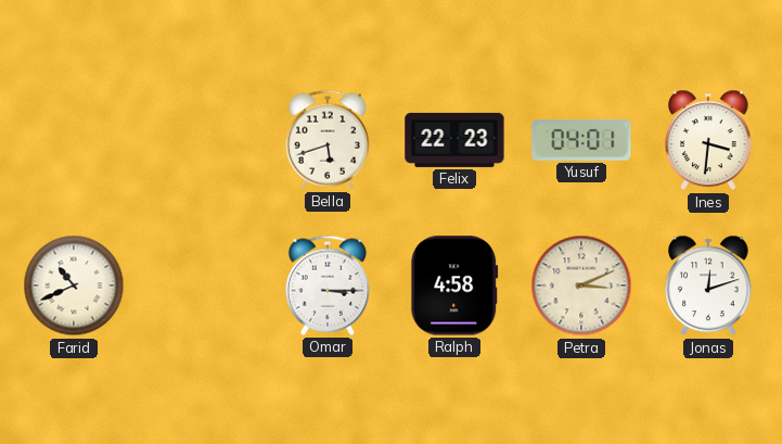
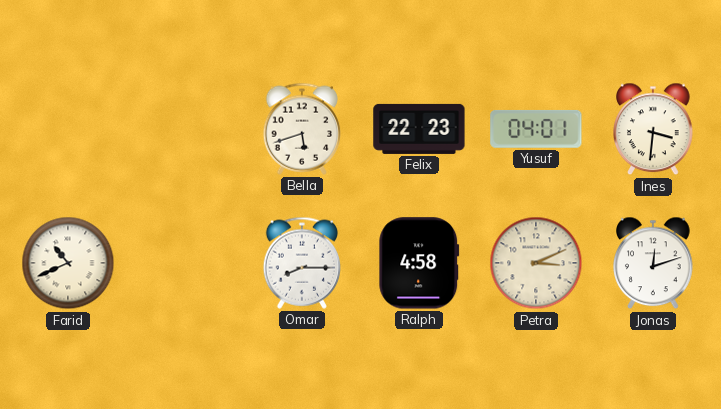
Omar: 3:15 -> 8:15 (301, 263)
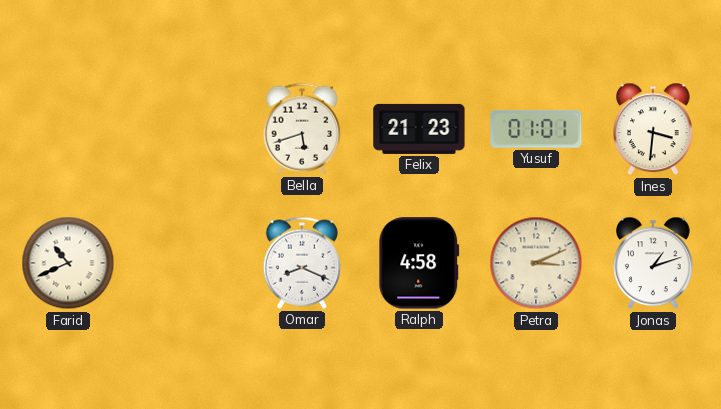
Felix: 22:23 -> 21:23 (419, 129)
Yusuf: 04:01 -> 01:01 (536, 129)
Omar: 8:15 -> 8:19 (301, 263)
Jonas: 12:12 -> 1:12 (653, 263)
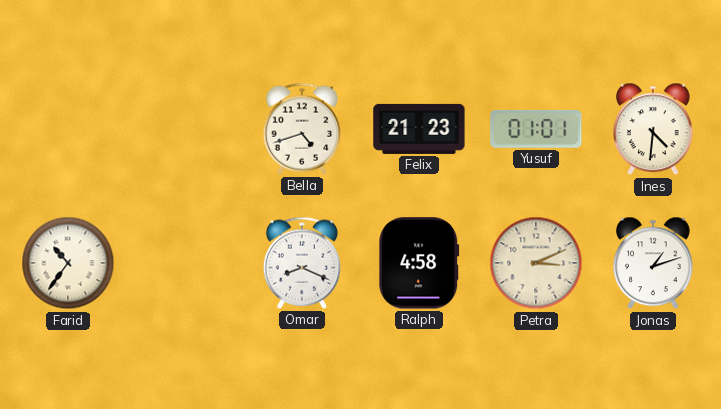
Bella: 5:42 -> 4:42 (301, 129)
Ines: 3:31 -> 4:31 (653, 129)
Farid: 10:41 -> 10:36 (68, 263)
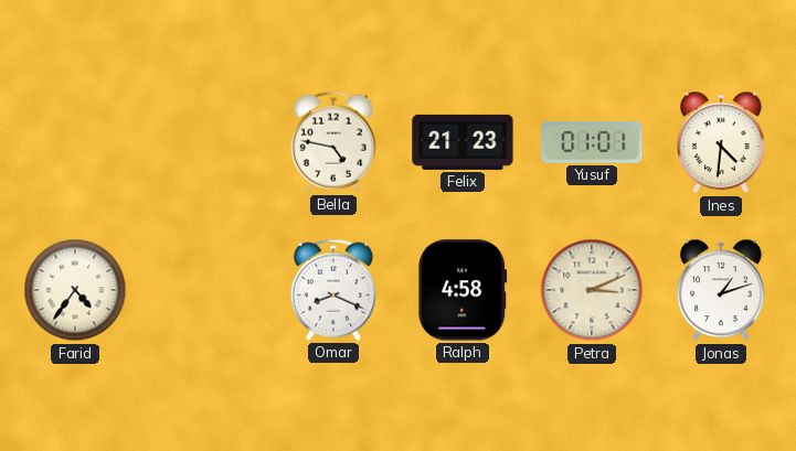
Bella: 4:42 -> 4:47 (332, 142)
Farid: 10:36 -> 4:36 (75, 290)
